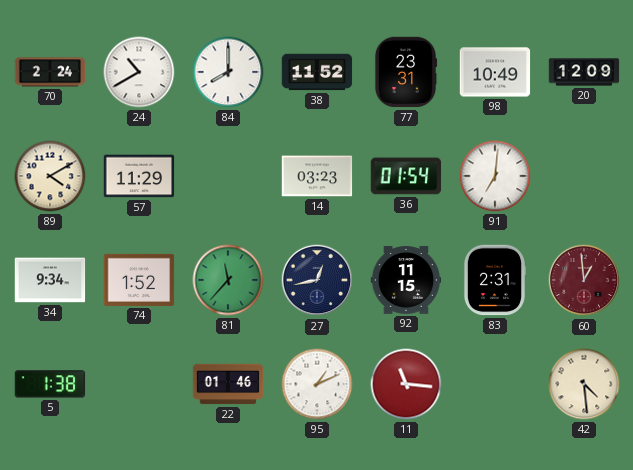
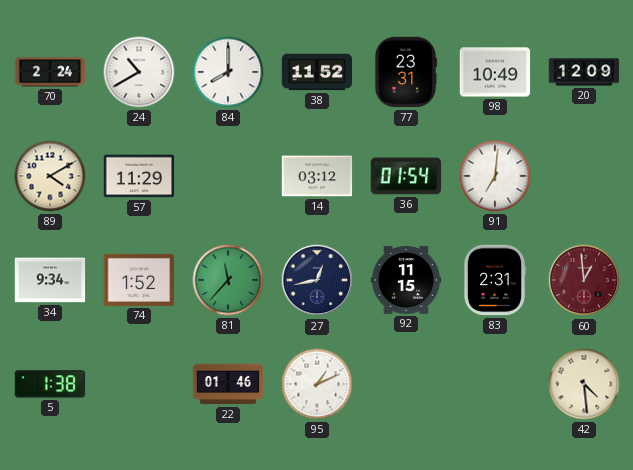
14: 03:23 -> 03:12 (317, 176)
11: 11:16 -> none (406, 384)
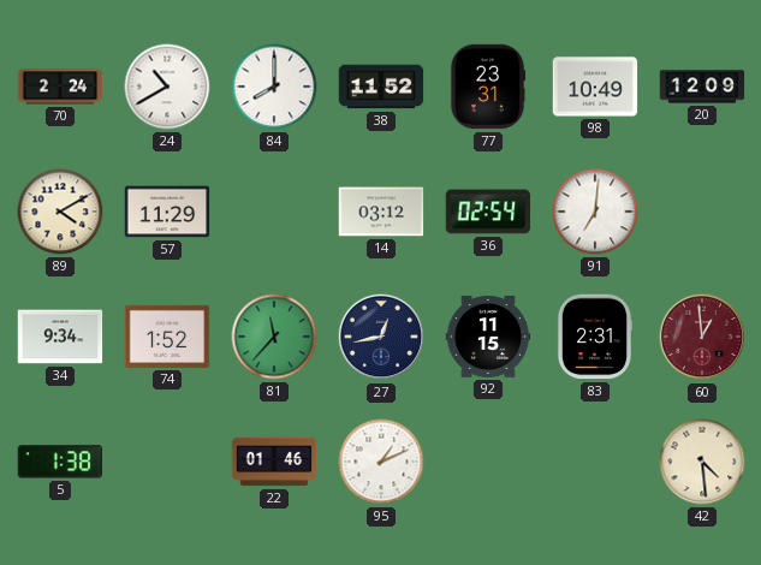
36: 01:54 -> 02:54 (488, 212)
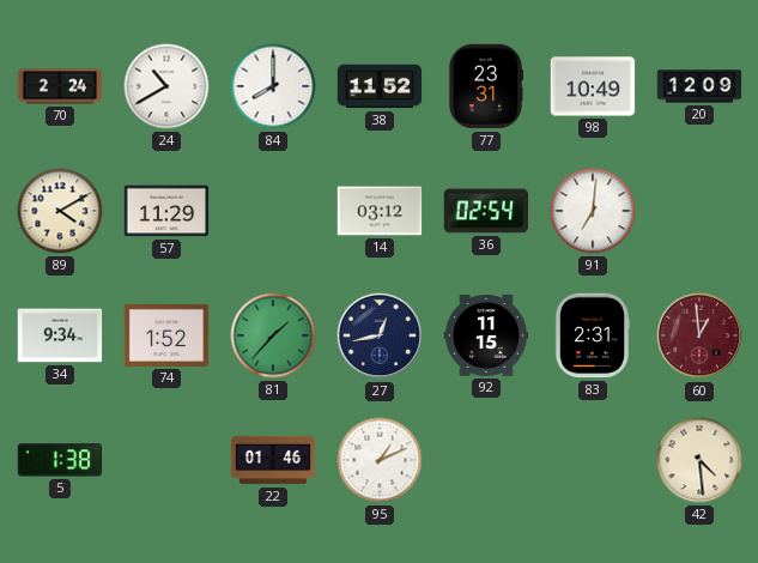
81: 11:37 -> 1:37 (273, 335)
